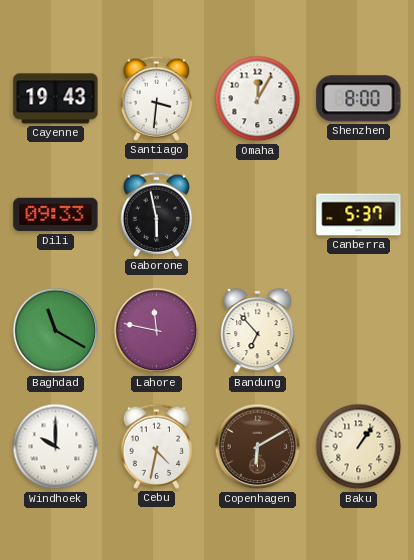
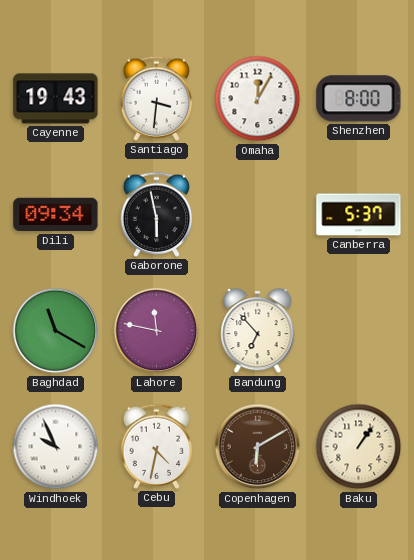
Dili: 09:33 -> 09:34 (56, 215)
Windhoek: 10:00 -> 9:56 (56, 447)
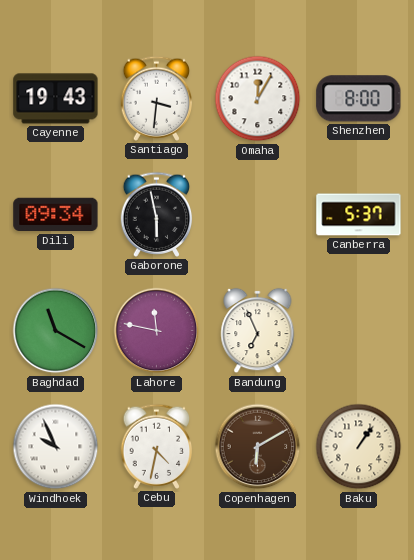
Bandung: 6:53 -> 6:56 (258, 331)
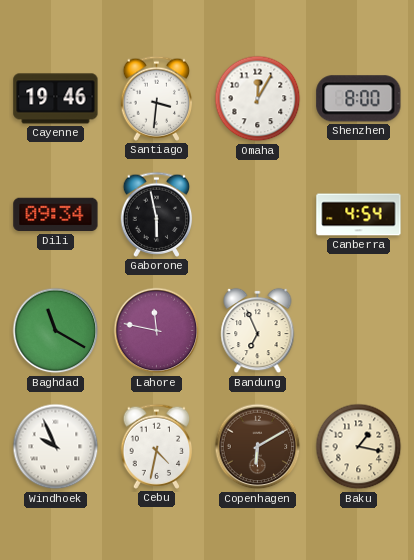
Cayenne: 19:43 -> 19:46 (56, 99)
Canberra: 5:37 -> 4:54 (359, 215)
Baku: 1:06 -> 1:17 (359, 447)
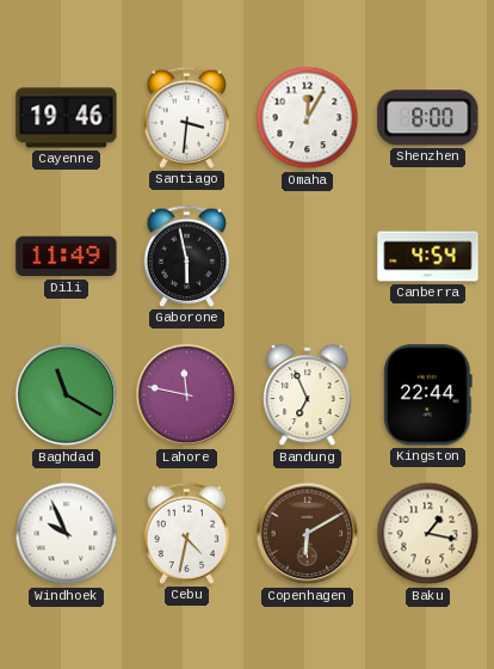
Dili: 09:34 -> 11:49 (67, 257)
Kingston: none -> 22:44 (428, 395)
